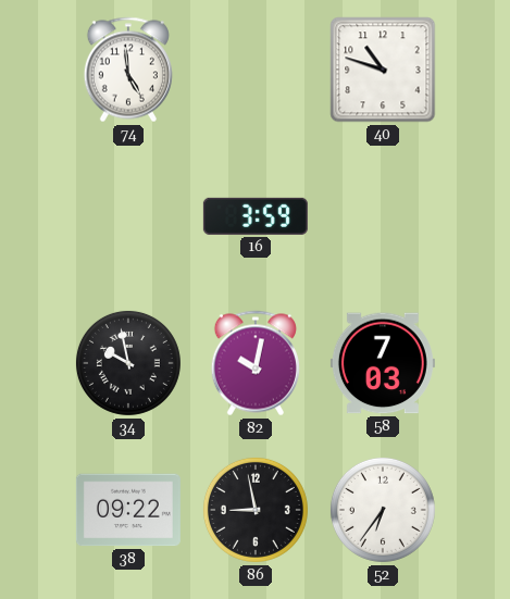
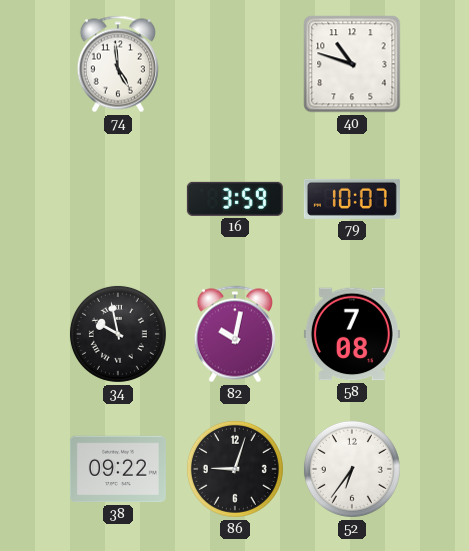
79: none -> 10:07 (352, 199)
58: 7:03 -> 7:08 (352, 334)
86: 8:58 -> 9:03 (235, 469)
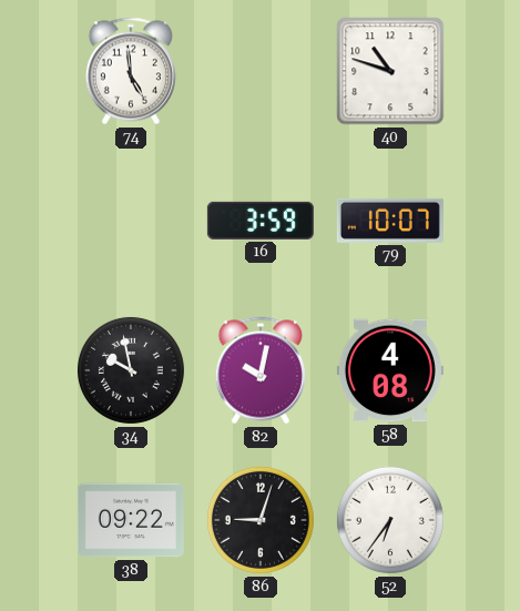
58: 7:08 -> 4:08 (390, 370)
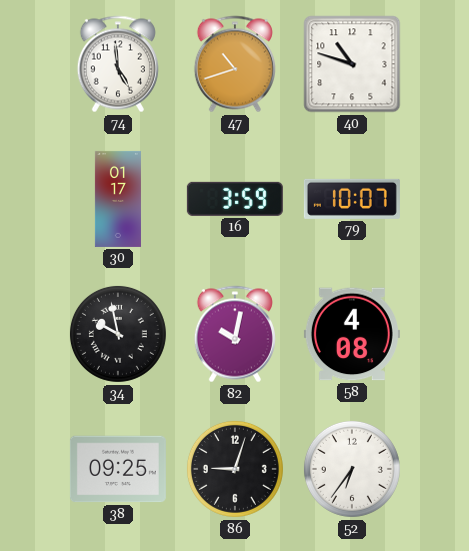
47: none -> 10:42 (235, 64)
30: none -> 01:17 (118, 199)
38: 09:22 -> 09:25 (118, 469)
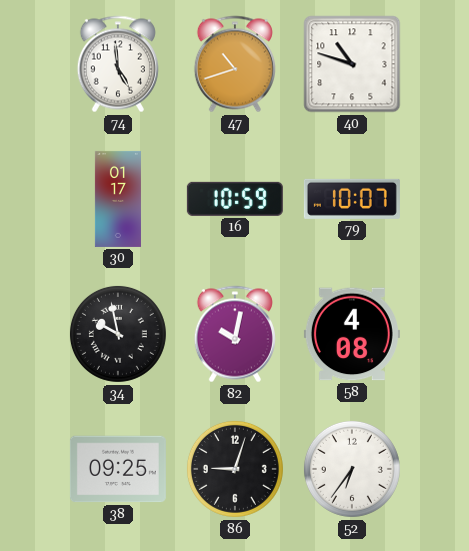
16: 3:59 -> 10:59 (235, 199)
